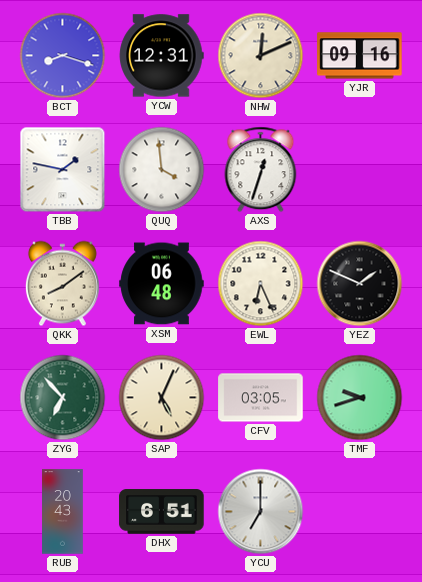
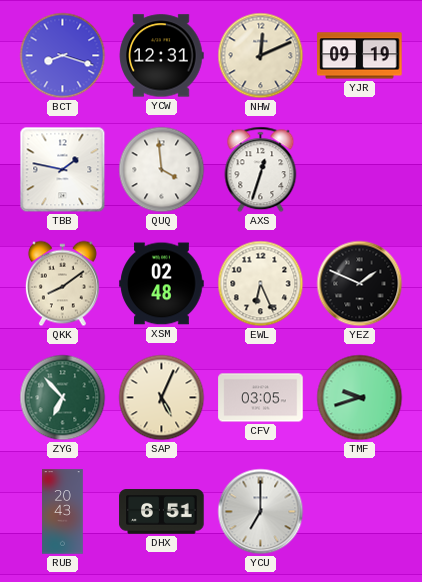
YJR: 09:16 -> 09:19 (360, 56)
XSM: 06:48 -> 02:48 (162, 284)
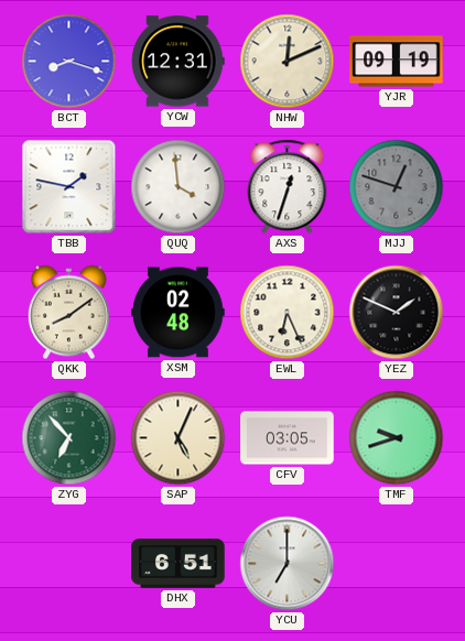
MJJ: none -> 12:48 (397, 187)
RUB: 20:43 -> none (63, 512)
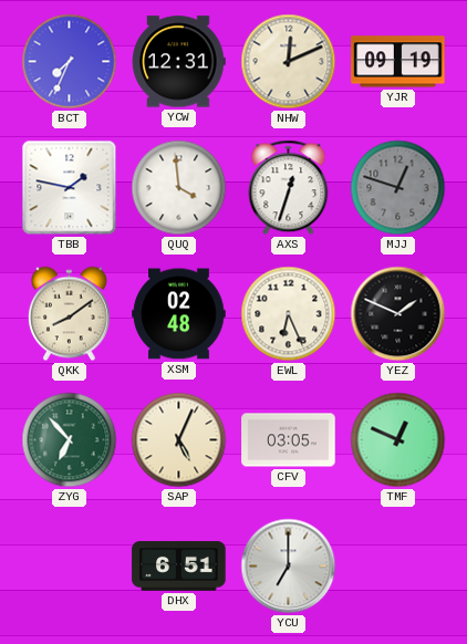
BCT: 8:18 -> 7:34 (70, 62)
TMF: 9:42 -> 12:49 (398, 440)
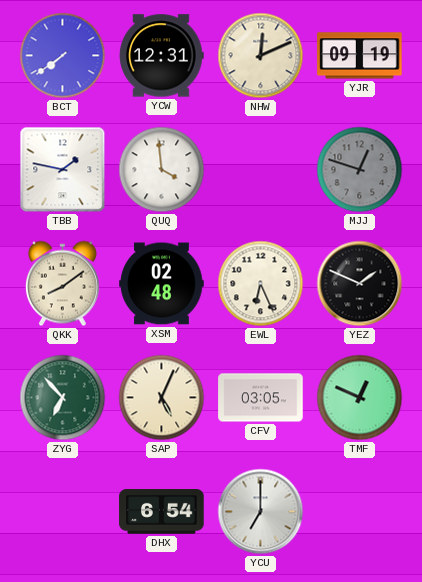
BCT: 7:34 -> 7:39 (63, 56)
AXS: 12:33 -> none (289, 188)
DHX: 6:51 -> 6:54 (162, 512)
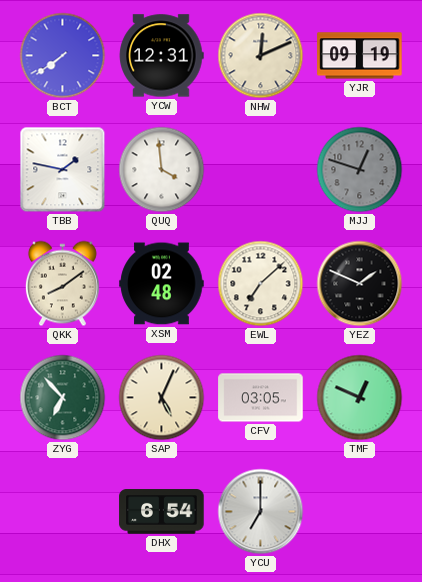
EWL: 6:26 -> 7:08 (261, 284)
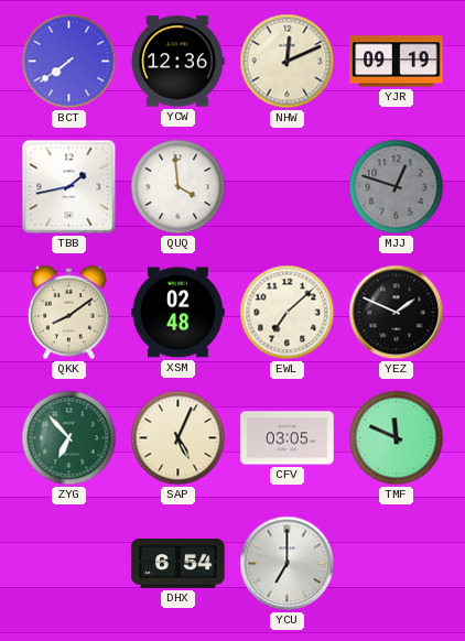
YCW: 12:31 -> 12:36 (179, 62)
TBB: 1:47 -> 1:43 (69, 187)
TMF: 12:49 -> 11:49 (397, 438)
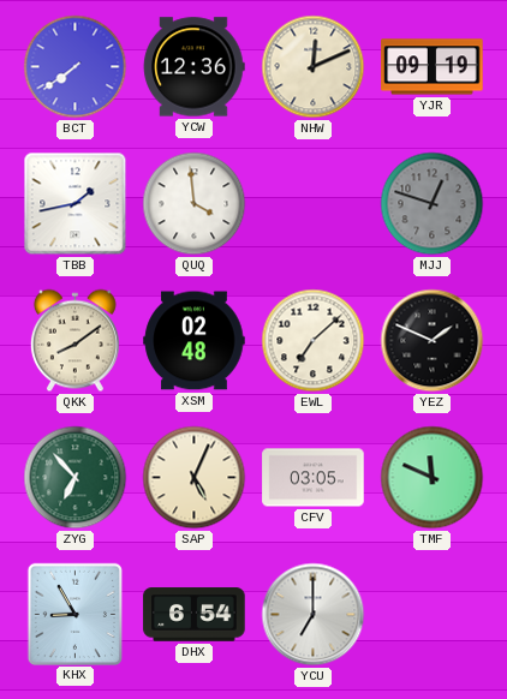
KHX: none -> 8:55 (74, 614)
